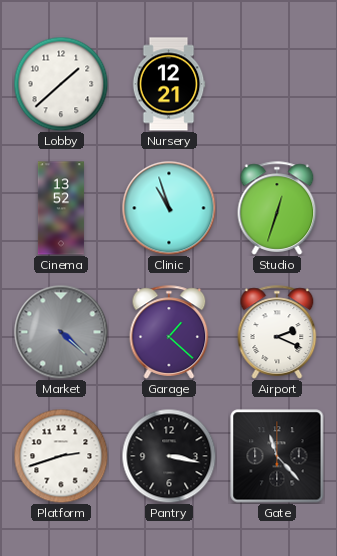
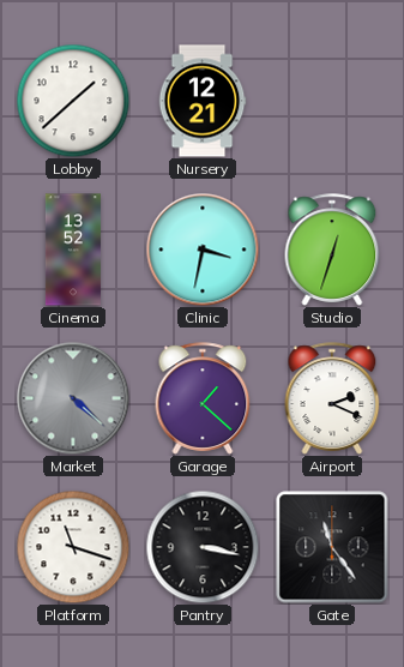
Clinic: 10:57 -> 3:32 (203, 250)
Platform: 2:42 -> 11:18 (73, 547)
Gate: 11:23 -> 11:24 (332, 547)
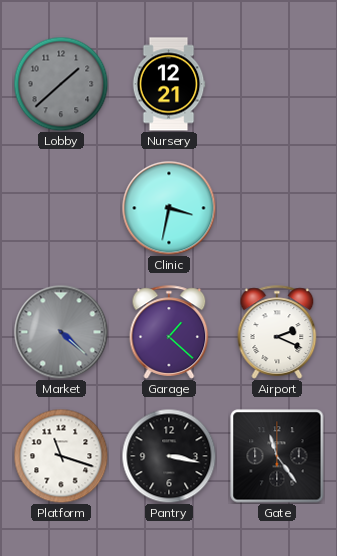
Lobby dial: white -> grey (61, 84)
Cinema: 13:52 -> none (73, 250)
Studio: 12:33 -> none (332, 250)
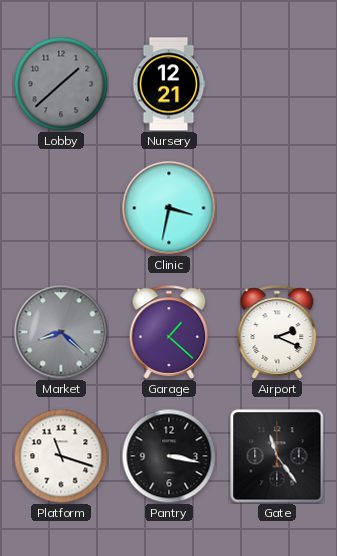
Market: 4:22 -> 8:22 (61, 332)
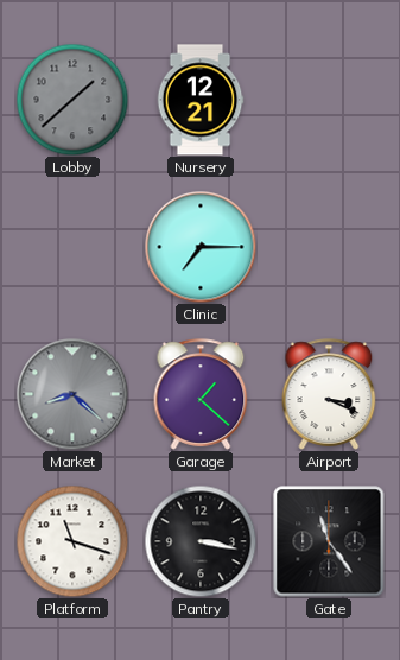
Clinic: 3:32 -> 7:15 (201, 247)
Airport: 2:19 -> 3:19 (329, 394)
